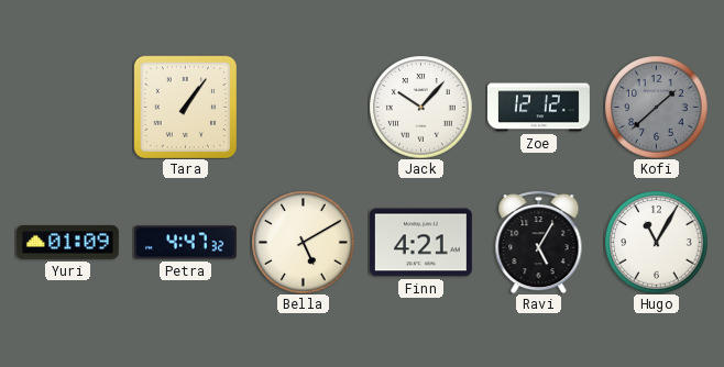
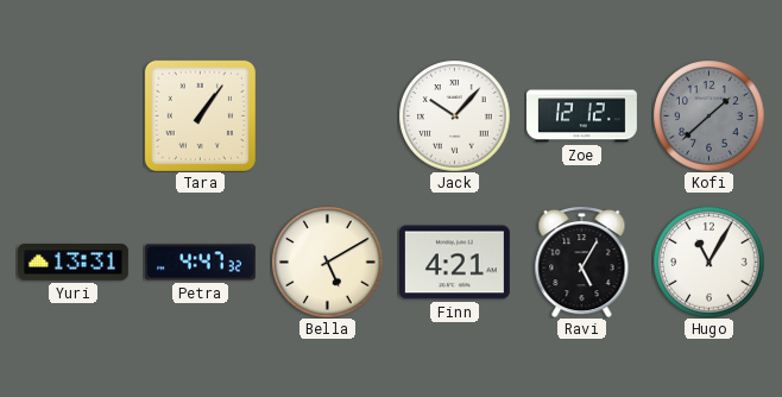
Yuri: 01:09 -> 13:31 (72, 263)
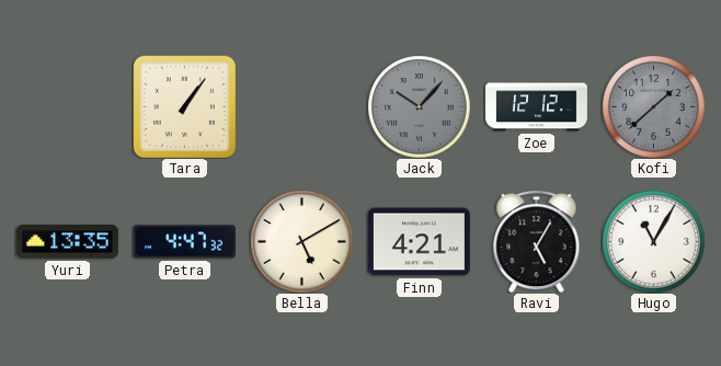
Jack dial: white -> grey (419, 106)
Yuri: 13:31 -> 13:35 (67, 242)
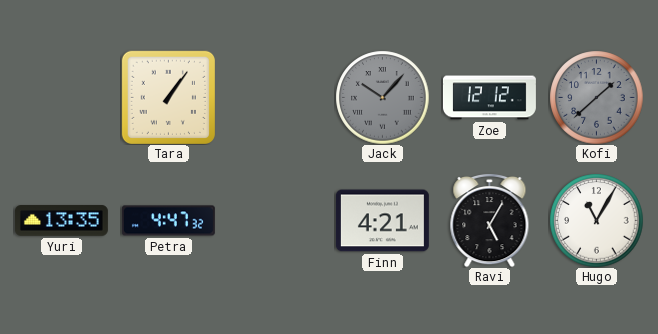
Bella: 5:10 -> none (301, 241)
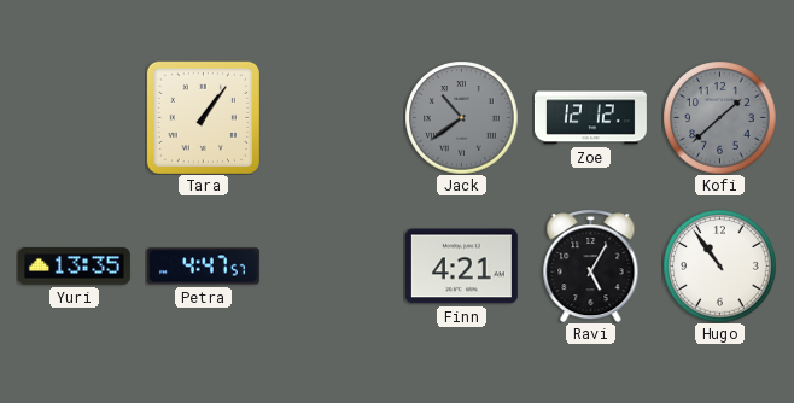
Jack: 10:07 -> 10:39 (461, 117)
Petra: 4:47:32 -> 4:47:57 (203, 267)
Hugo: 11:05 -> 10:54 (719, 265)
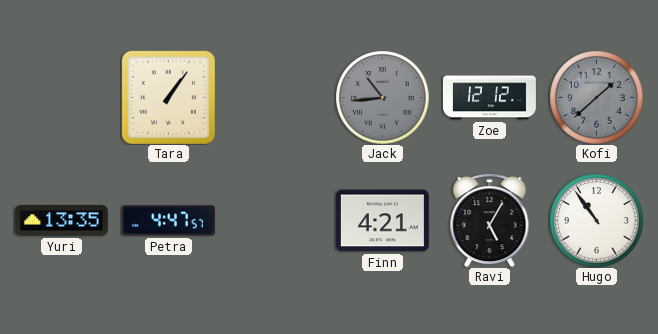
Jack: 10:39 -> 10:44 (382, 97)
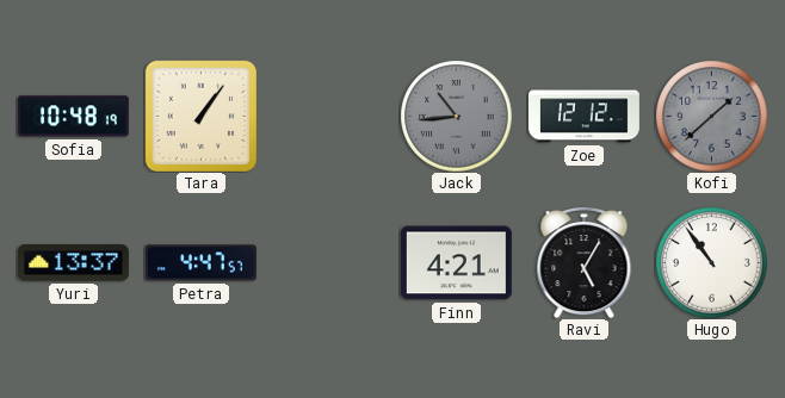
Sofia: none -> 10:48 (73, 117)
Yuri: 13:35 -> 13:37 (73, 263)
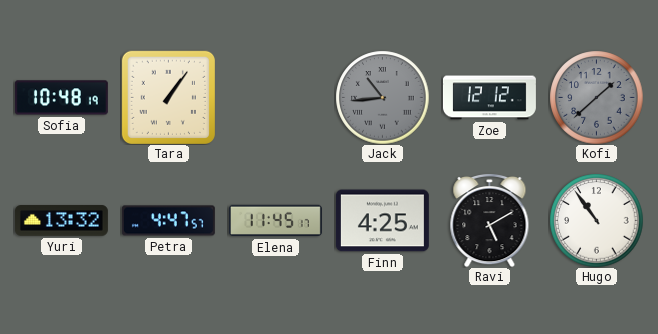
Yuri: 13:37 -> 13:32 (61, 221)
Elena: none -> 11:45 (275, 221)
Finn: 4:21 -> 4:25 (382, 221)
Ravi: 5:05 -> 5:10 (490, 220)
